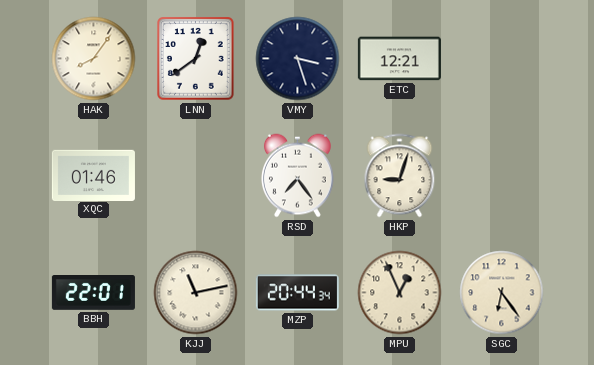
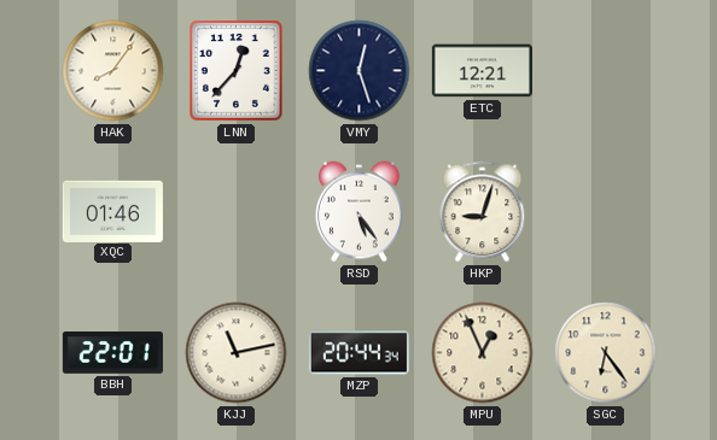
LNN: 12:39 -> 12:37 (237, 71)
VMY: 3:27 -> 12:27 (360, 71)
RSD: 7:24 -> 5:24 (358, 212)
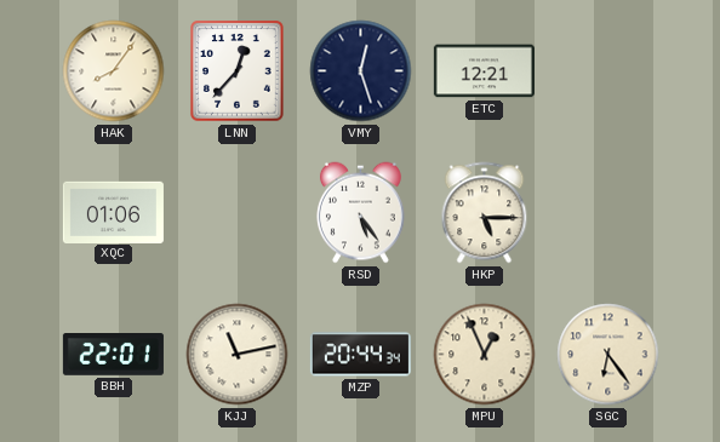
XQC: 01:46 -> 01:06 (113, 212)
HKP: 9:03 -> 5:15 (485, 213)
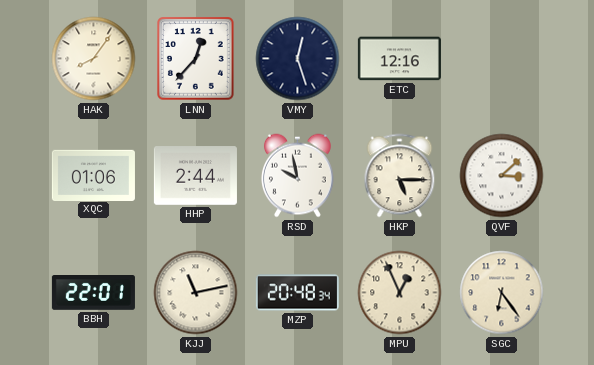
ETC: 12:21 -> 12:16 (399, 59)
HHP: none -> 2:44 (195, 176)
RSD: 5:24 -> 9:58 (297, 176)
QVF: none -> 3:08 (502, 176)
MZP: 20:44 -> 20:48 (297, 293)
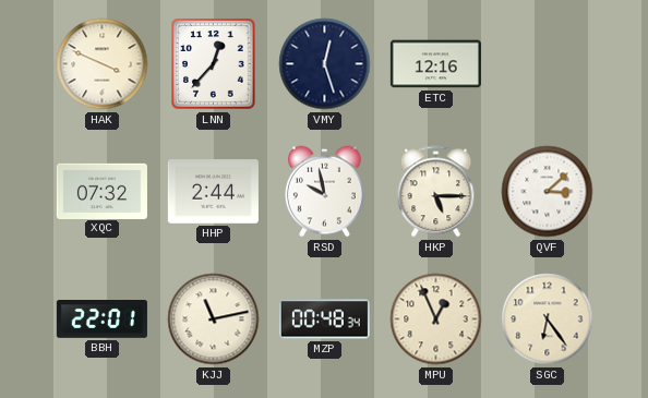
HAK: 8:06 -> 3:49 (103, 64)
XQC: 01:06 -> 07:32 (101, 191)
MZP: 20:48 -> 00:48 (324, 319)
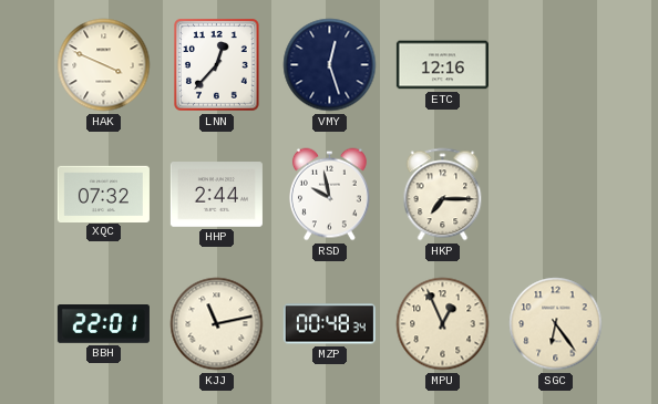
HKP: 5:15 -> 7:15 (443, 195)
QVF: 3:08 -> none (548, 192)
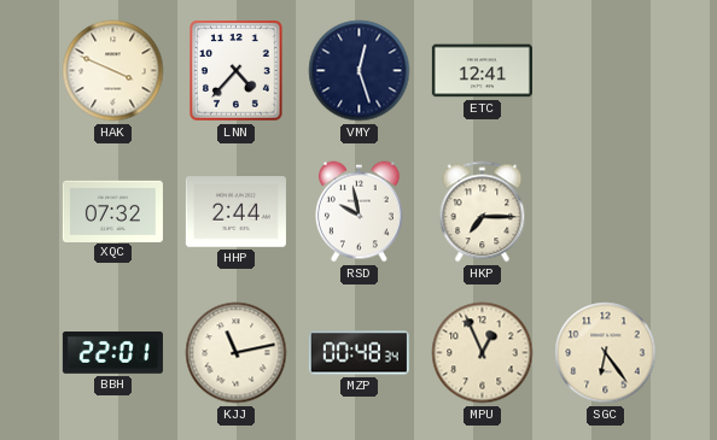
LNN: 12:37 -> 4:37 (237, 71)
ETC: 12:16 -> 12:41 (482, 71)
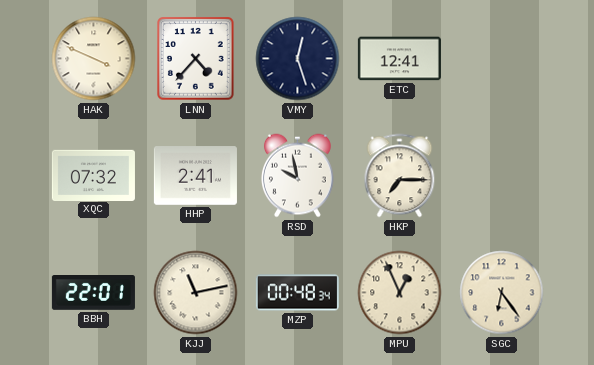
HHP: 2:44 -> 2:41 (195, 176)
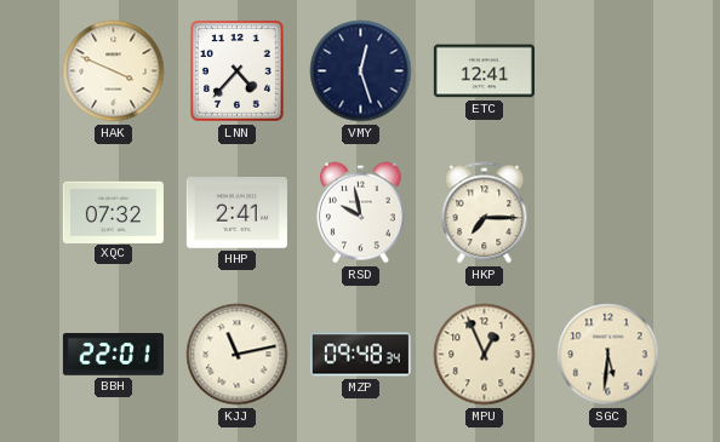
MZP: 00:48 -> 09:48 (360, 355)
SGC: 6:24 -> 5:31 (608, 355)
